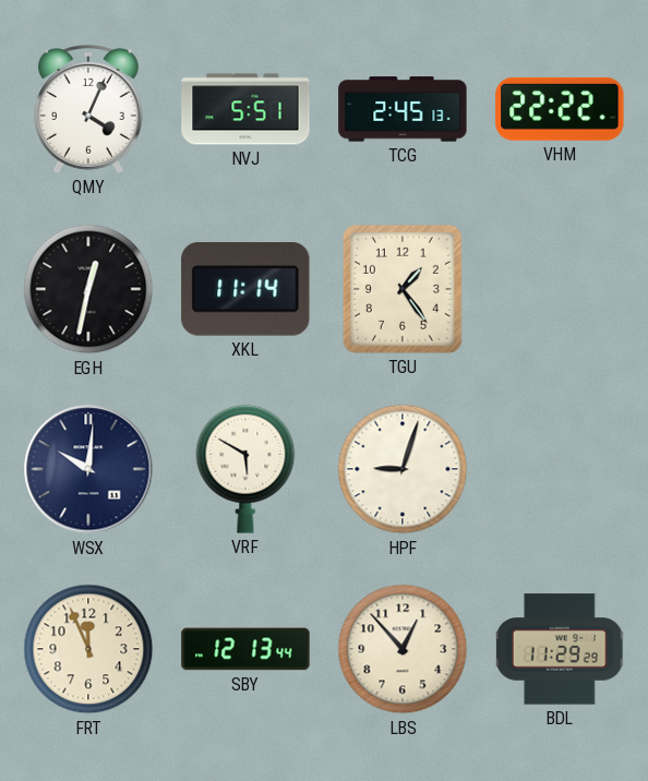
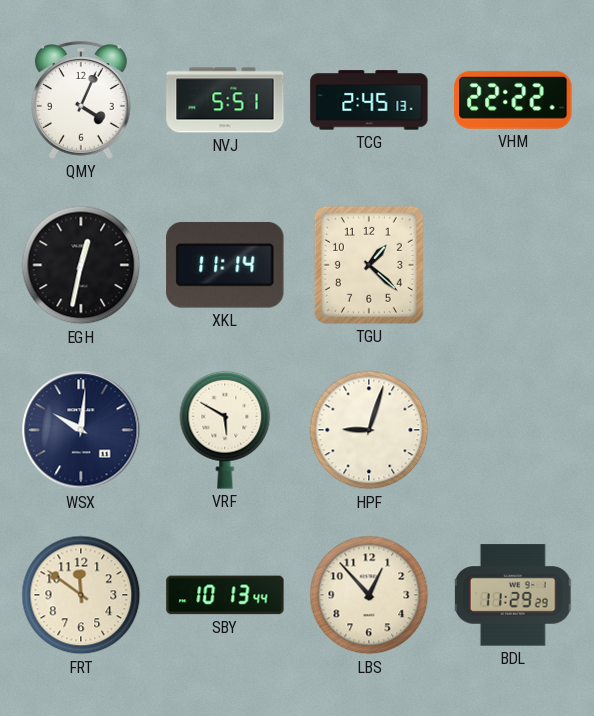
TGU: 1:24 -> 1:22 (369, 265)
FRT: 11:56 -> 11:51 (81, 595)
SBY: 12:13 -> 10:13 (225, 595)
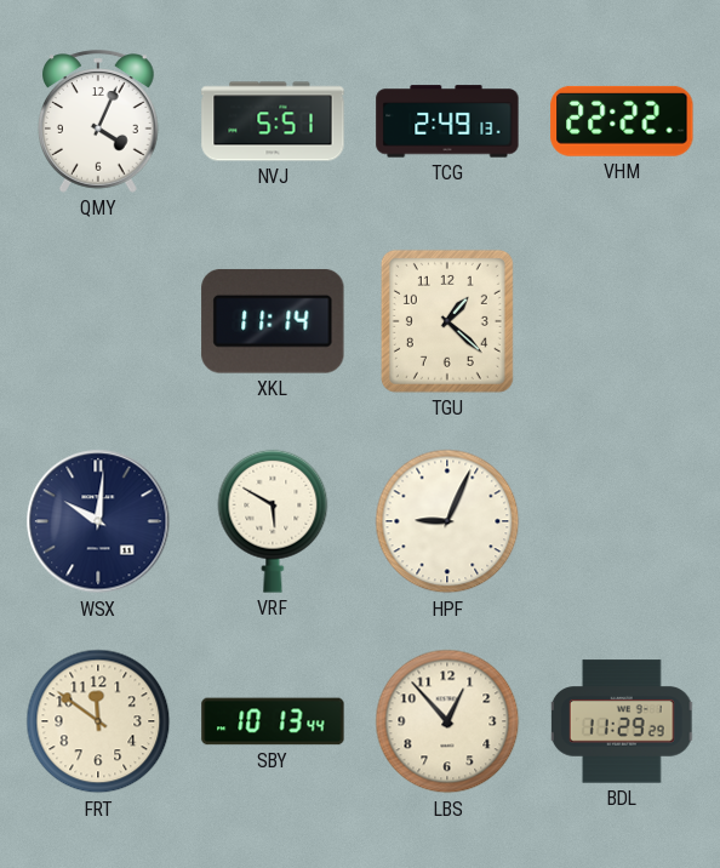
TCG: 2:45 -> 2:49 (447, 121)
EGH: 12:32 -> none (81, 265)
HPF: 9:03 -> 9:04 (447, 521)
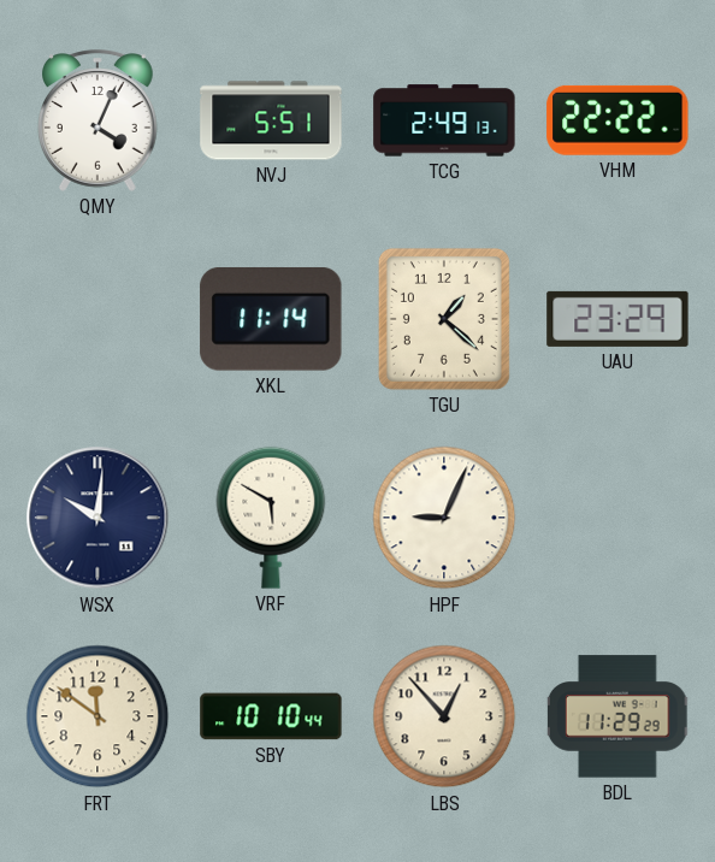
UAU: none -> 23:29 (617, 319)
SBY: 10:13 -> 10:10 (271, 716)
